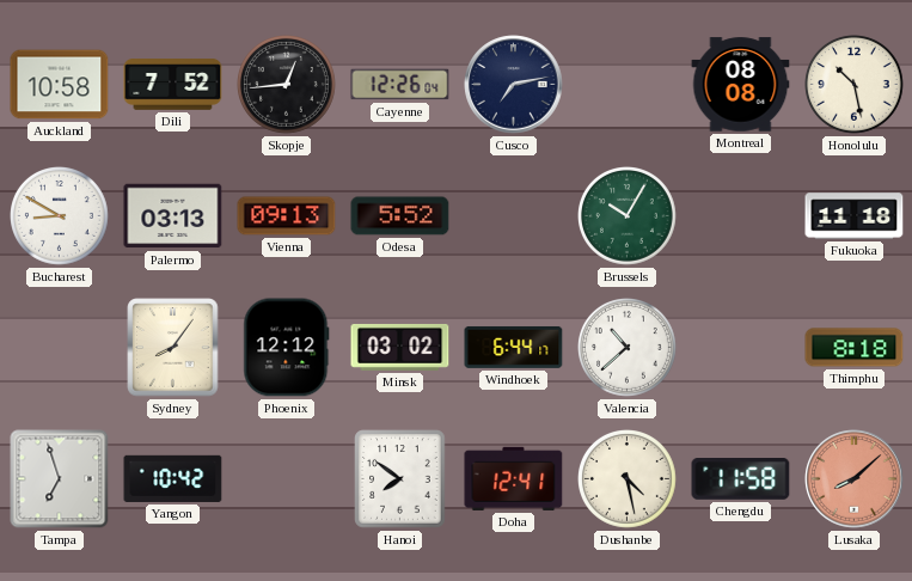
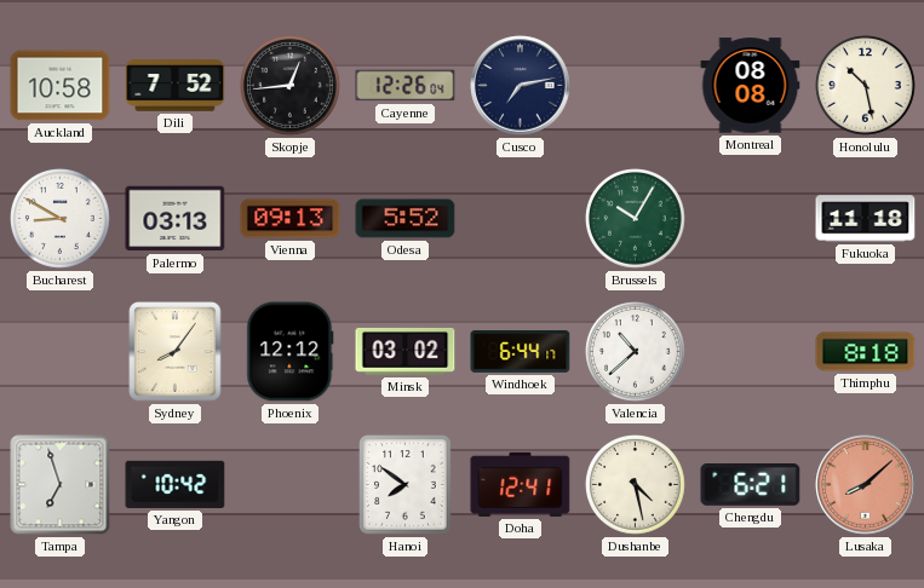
Chengdu: 11:58 -> 6:21 (751, 485)
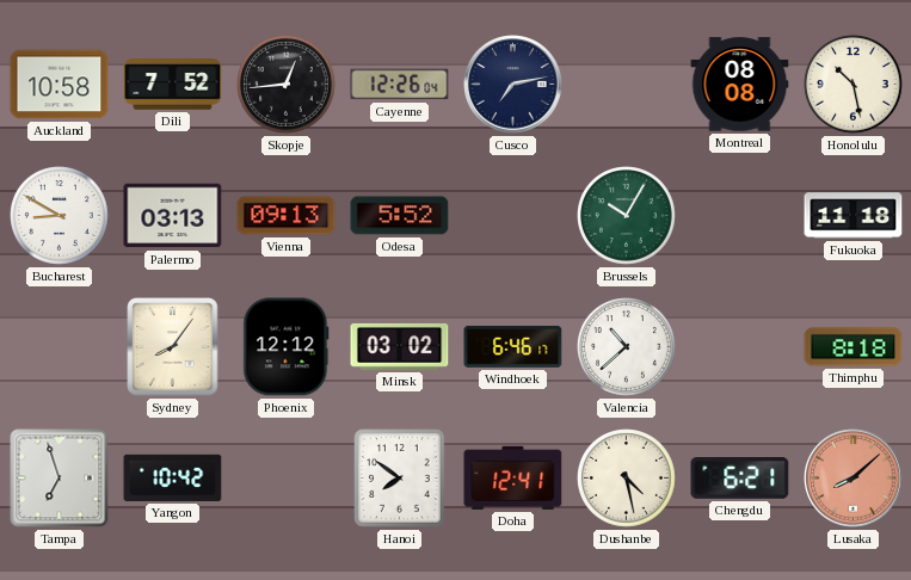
Windhoek: 6:44 -> 6:46 (513, 346)
